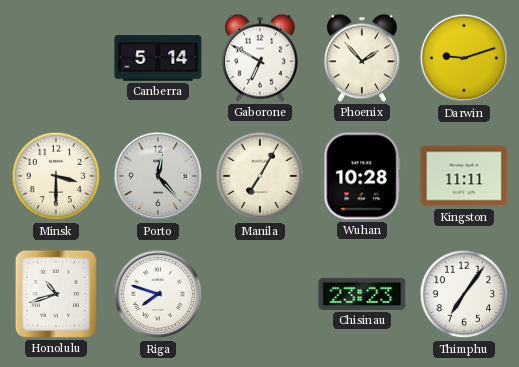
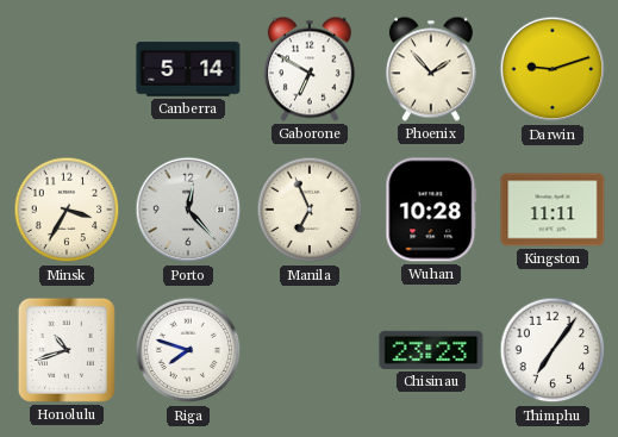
Minsk: 3:30 -> 3:35 (67, 210)
Manila: 7:05 -> 6:56 (310, 210)
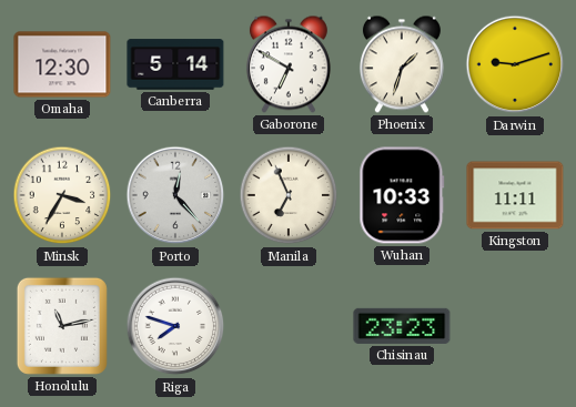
Omaha: none -> 12:30 (62, 64)
Phoenix: 1:53 -> 1:33 (402, 64)
Wuhan: 10:28 -> 10:33 (402, 195)
Honolulu: 10:42 -> 11:13 (62, 326)
Thimphu: 7:06 -> none (553, 350)
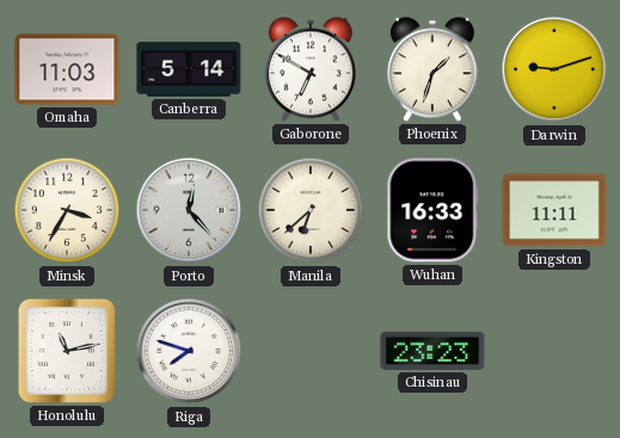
Omaha: 12:30 -> 11:03 (67, 69)
Manila: 6:56 -> 6:38 (311, 210)
Wuhan: 10:33 -> 16:33 (432, 210)
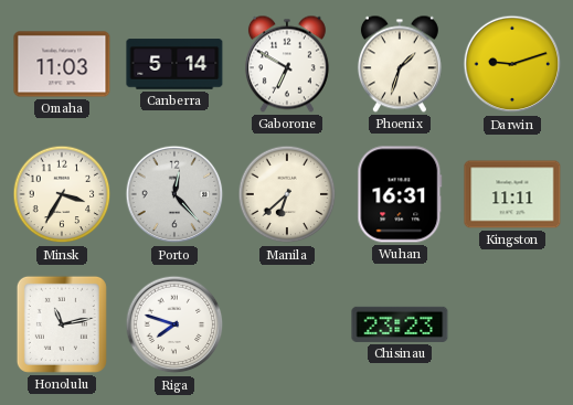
Wuhan: 16:33 -> 16:31 (400, 194)
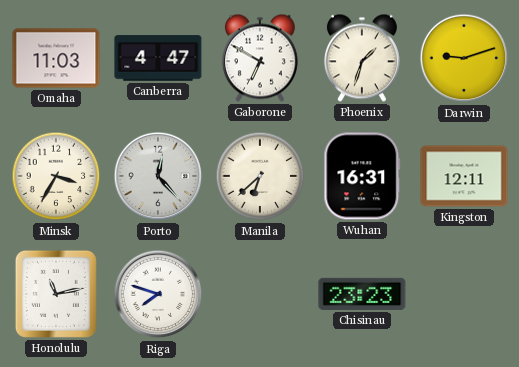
Canberra: 5:14 -> 4:47 (158, 58)
Kingston: 11:11 -> 12:11 (464, 176)
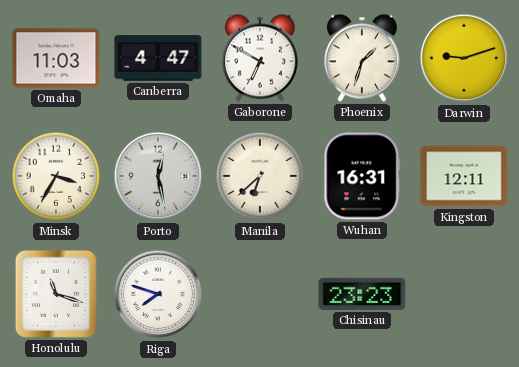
Porto: 12:23 -> 12:28 (158, 176)
Honolulu: 11:13 -> 11:18 (56, 294)
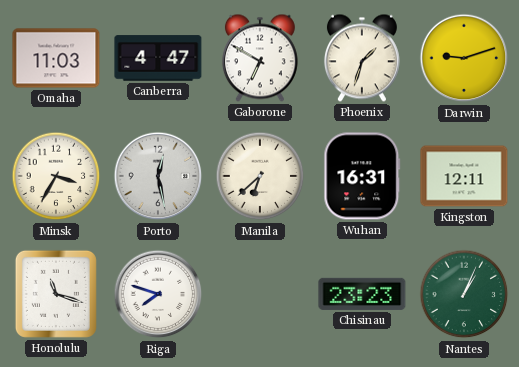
Nantes: none -> 1:04 (464, 294)
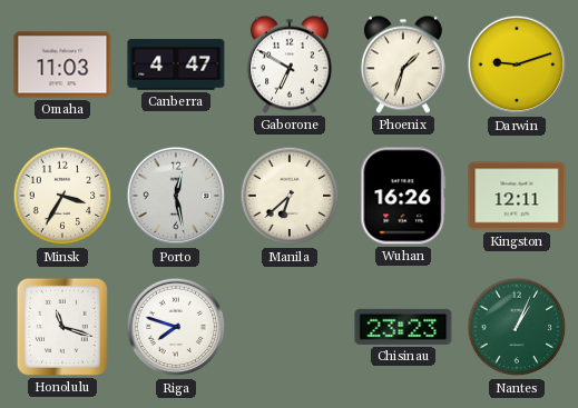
Wuhan: 16:31 -> 16:26 (403, 196)
